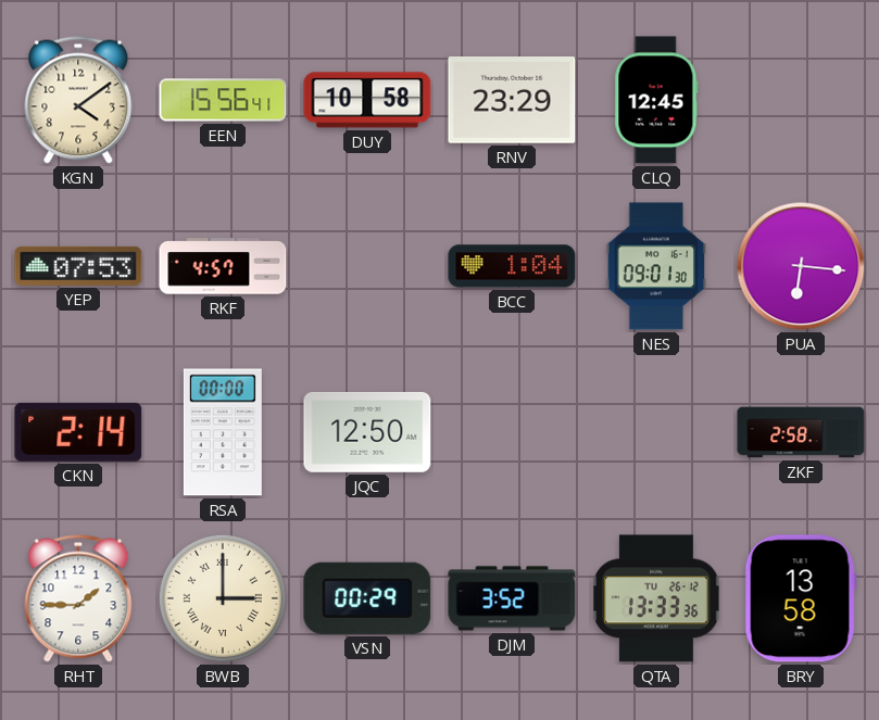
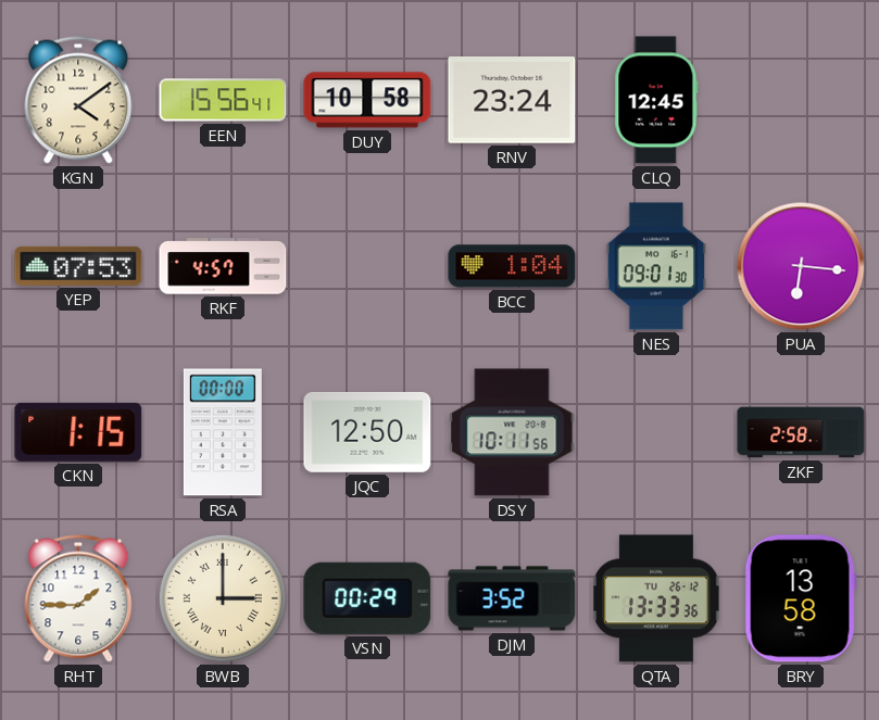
RNV: 23:29 -> 23:24 (512, 101)
CKN: 2:14 -> 1:15 (78, 432)
DSY: none -> 10:11 (512, 432)
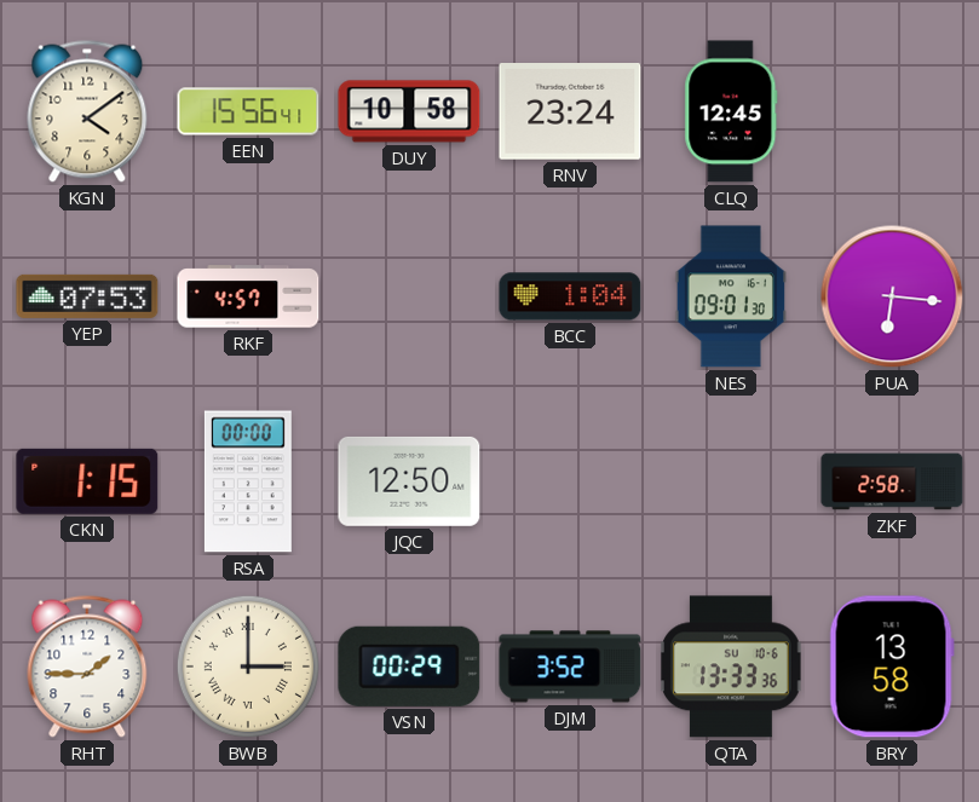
DSY: 10:11 -> none (512, 432)
QTA date: TU 26-12 -> SU 10-6 (731, 667)
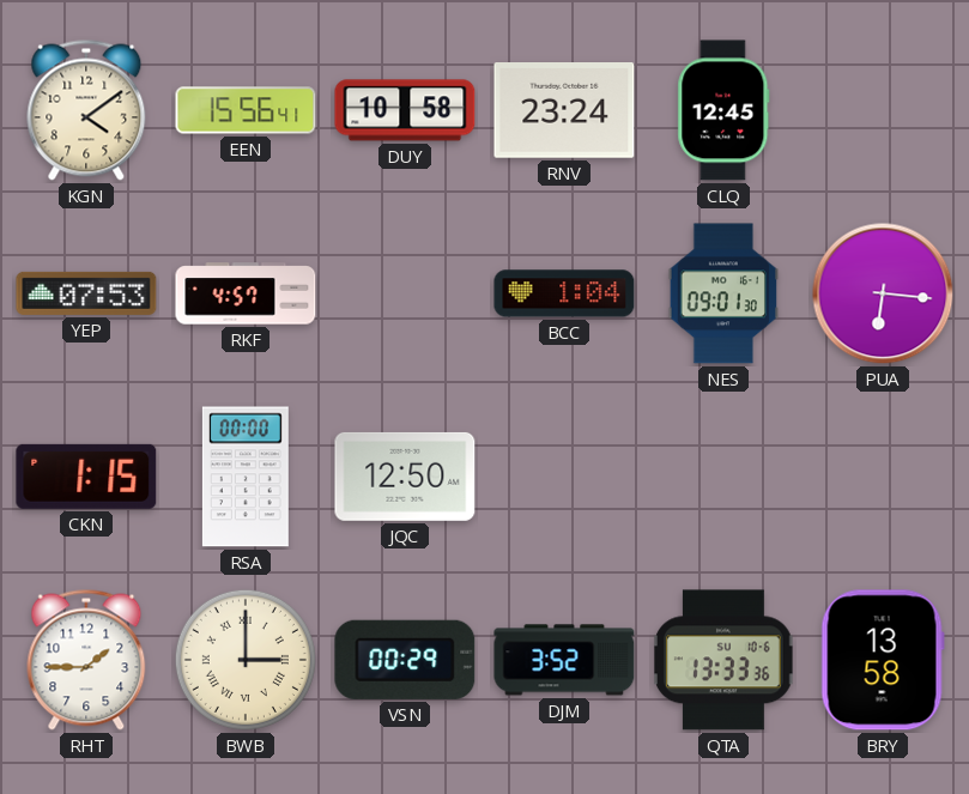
ZKF: 2:58 -> none (892, 481)
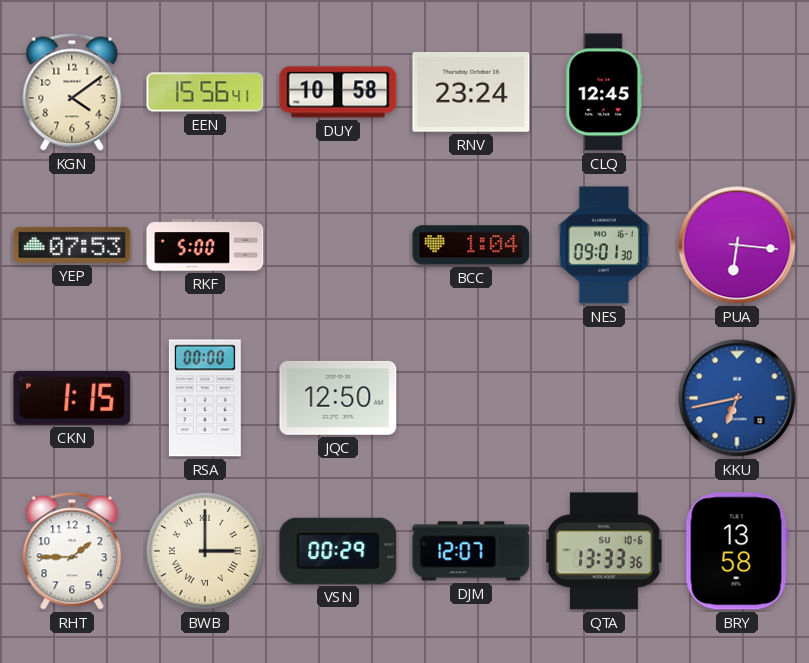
RKF: 4:57 -> 5:00 (205, 245)
KKU: none -> 6:43 (737, 398)
DJM: 3:52 -> 12:07 (471, 551)
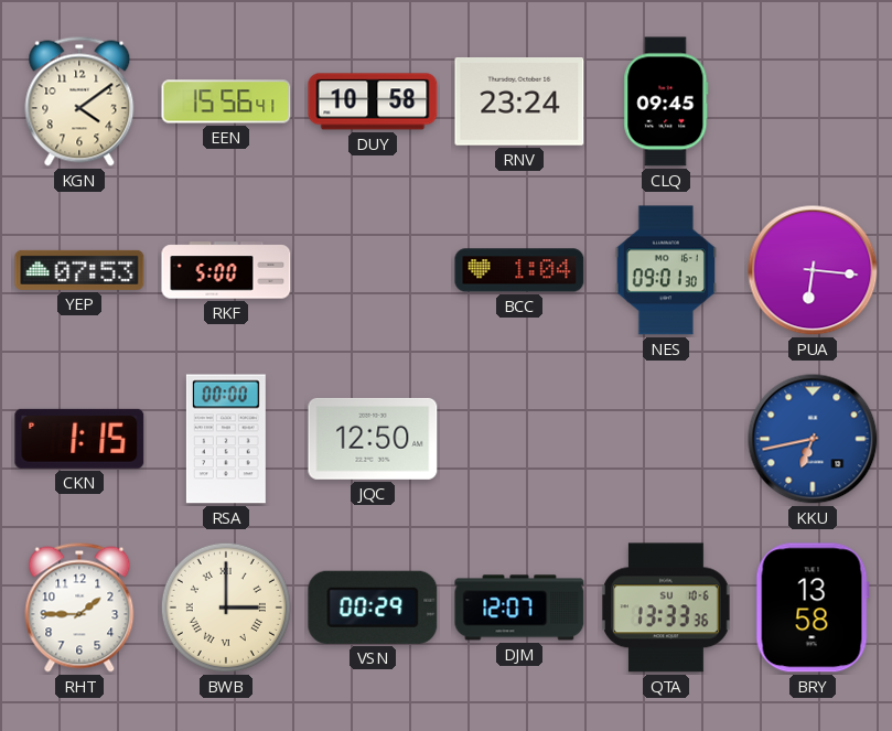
CLQ: 12:45 -> 09:45 (666, 101)
